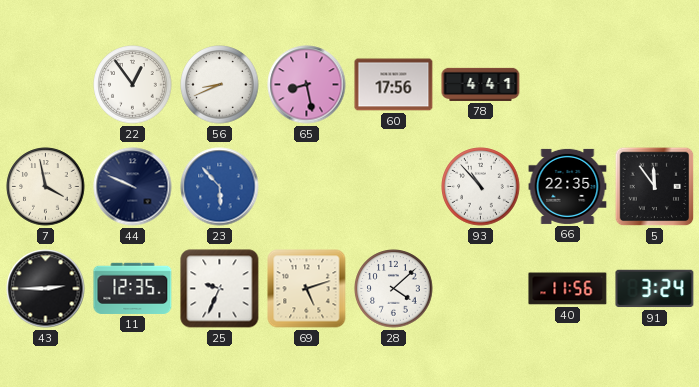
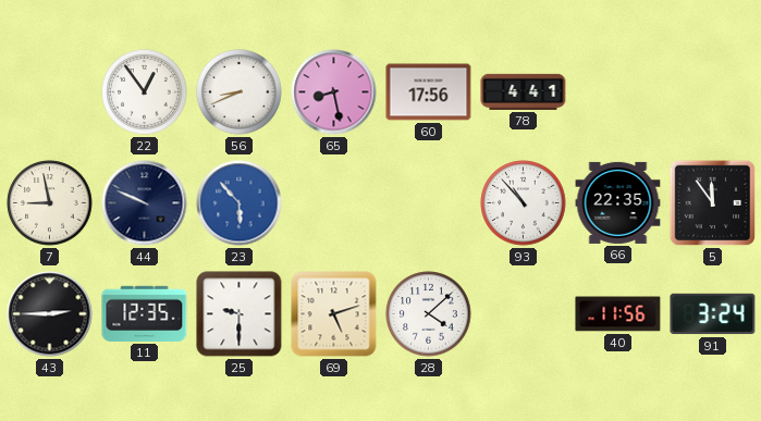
7: 3:58 -> 8:58 (50, 203)
25: 9:34 -> 9:30 (240, 314)
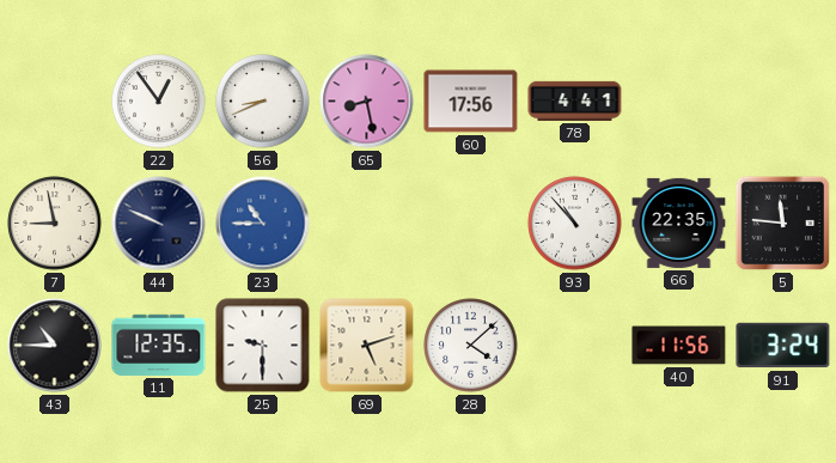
23: 5:53 -> 10:45 (263, 224)
5: 11:54 -> 11:46 (783, 224)
43: 2:45 -> 10:45 (55, 346)
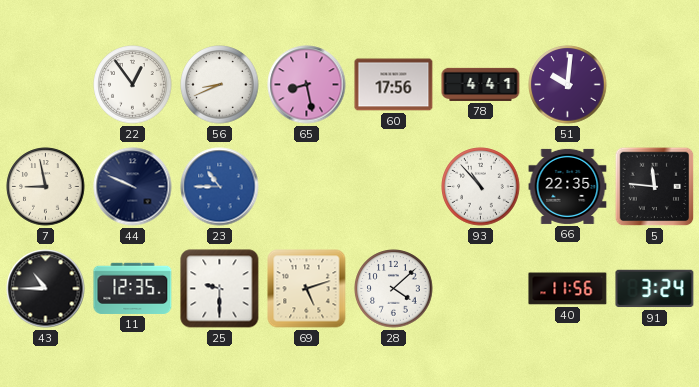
51: none -> 10:01 (568, 85)
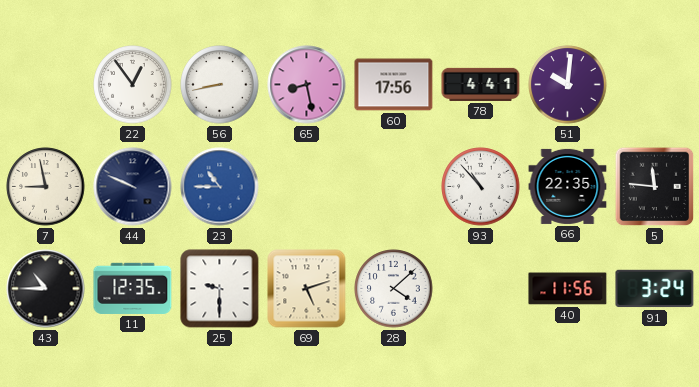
56: 8:41 -> 8:43 (220, 85)
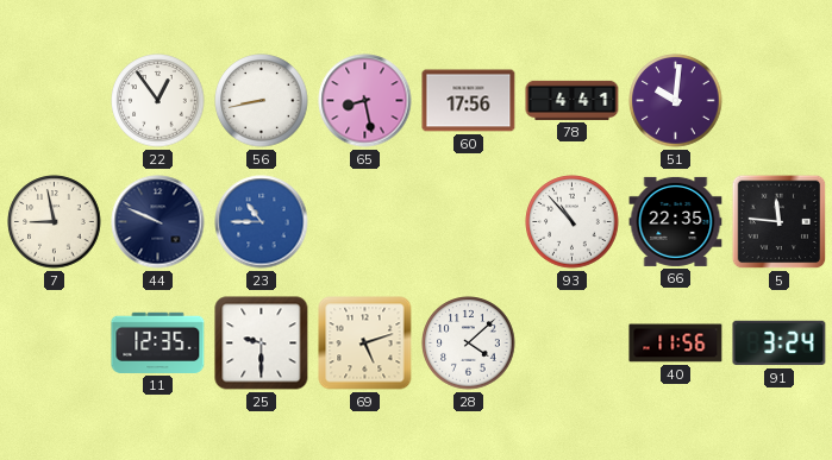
43: 10:45 -> none (46, 289)
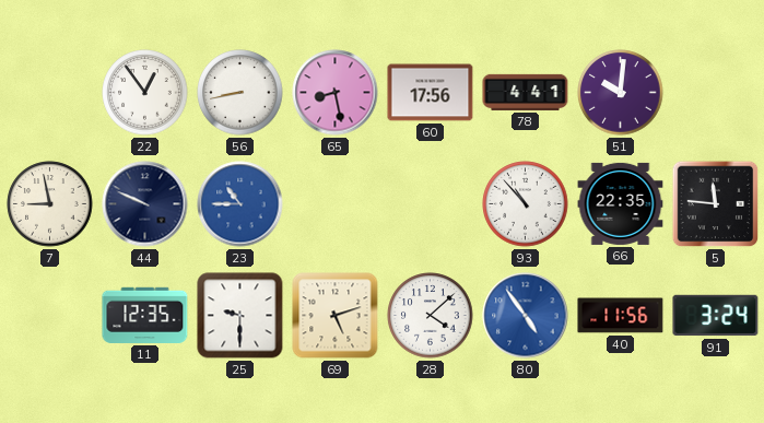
80: none -> 4:54 (526, 316)
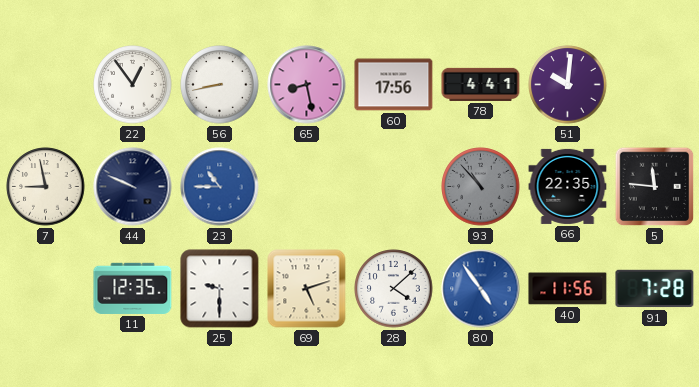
93 dial: white -> grey (481, 187)
91: 3:24 -> 7:28 (655, 289)
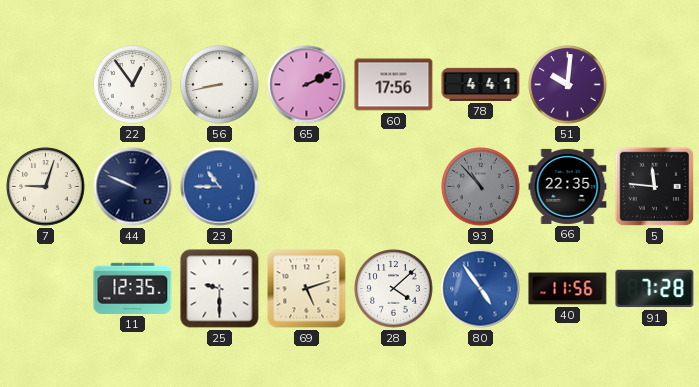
65: 8:28 -> 2:11 (307, 85)
7: 8:58 -> 9:03 (46, 187)
